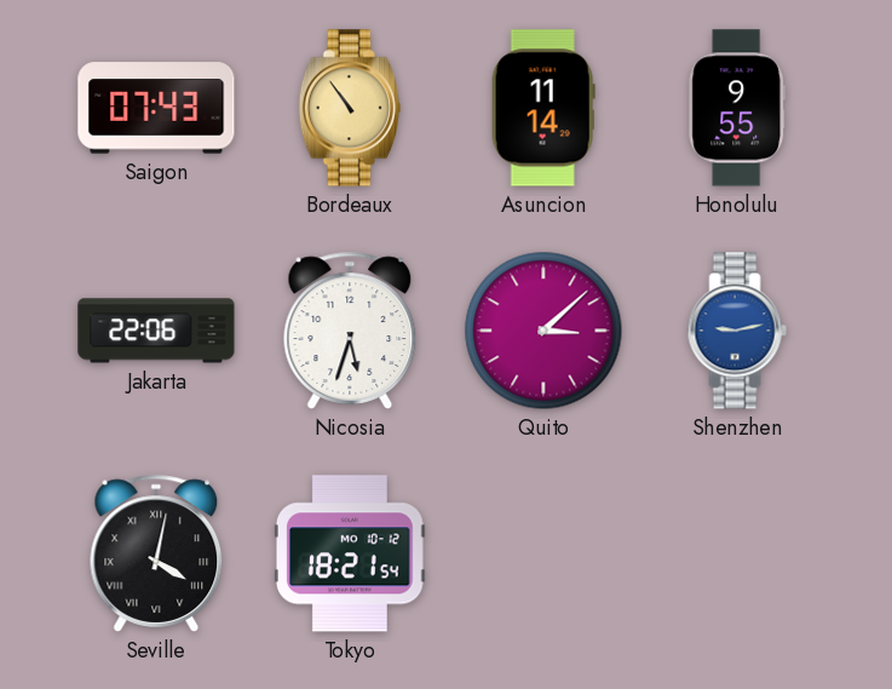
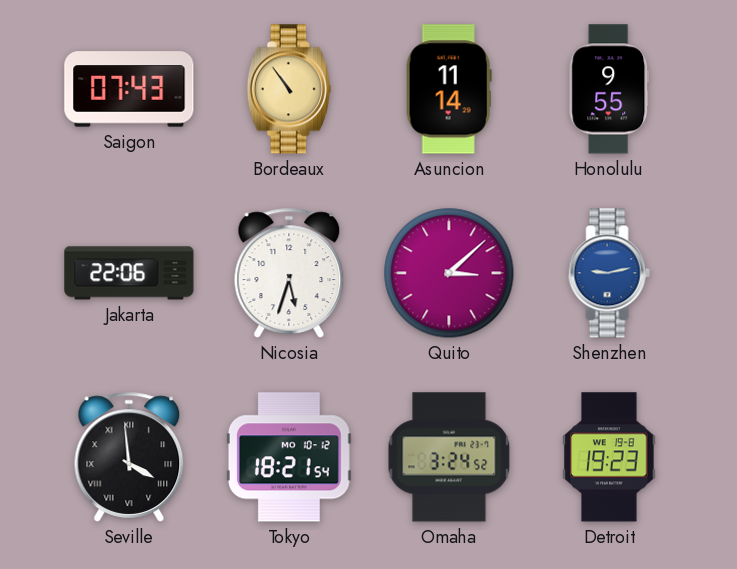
Seville: 4:02 -> 3:59 (129, 457)
Omaha: none -> 3:24 (449, 457)
Detroit: none -> 19:23 (609, 457)
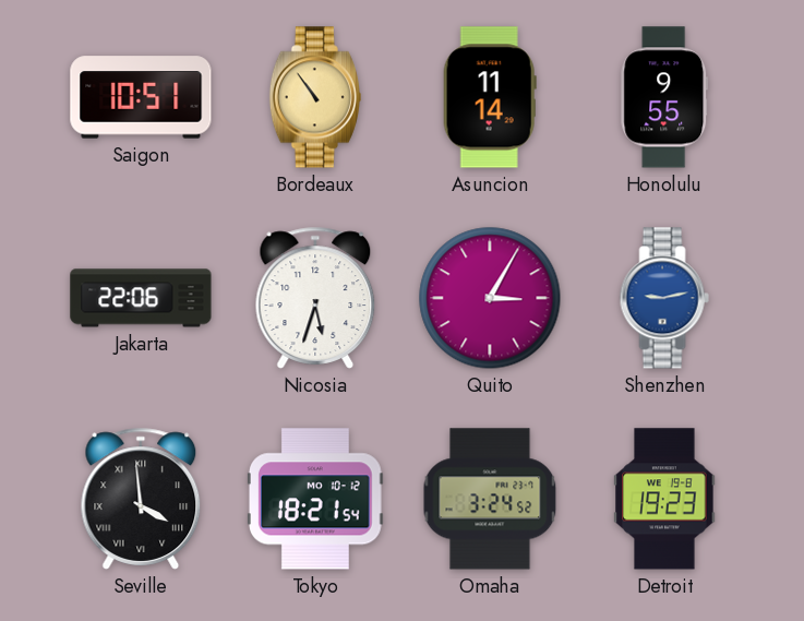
Saigon: 07:43 -> 10:51 (141, 97)
Quito: 3:08 -> 3:05 (490, 298)
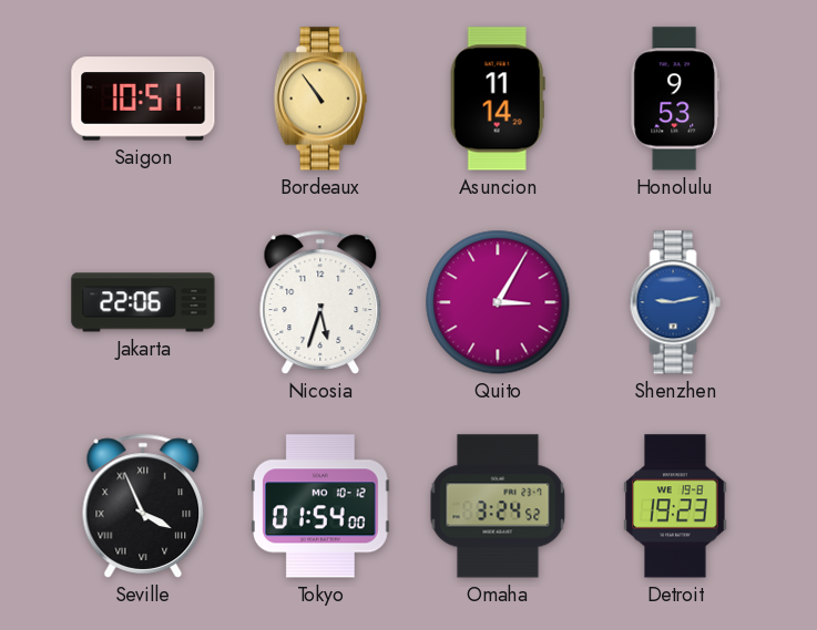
Honolulu: 9:55 -> 9:53 (675, 99)
Seville: 3:59 -> 3:56 (143, 506)
Tokyo: 18:21 -> 01:54 (320, 506)
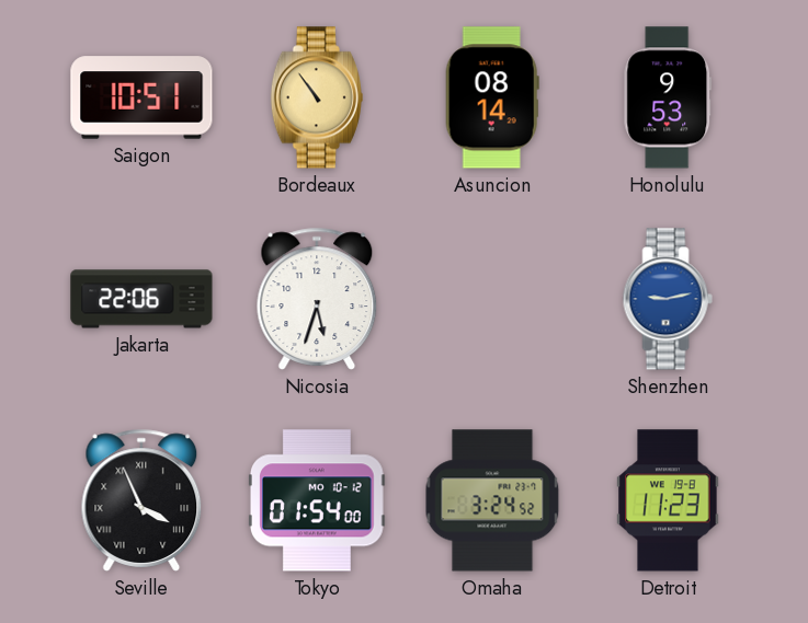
Asuncion: 11:14 -> 08:14 (492, 97)
Quito: 3:05 -> none (498, 302)
Detroit: 19:23 -> 11:23 (668, 500)
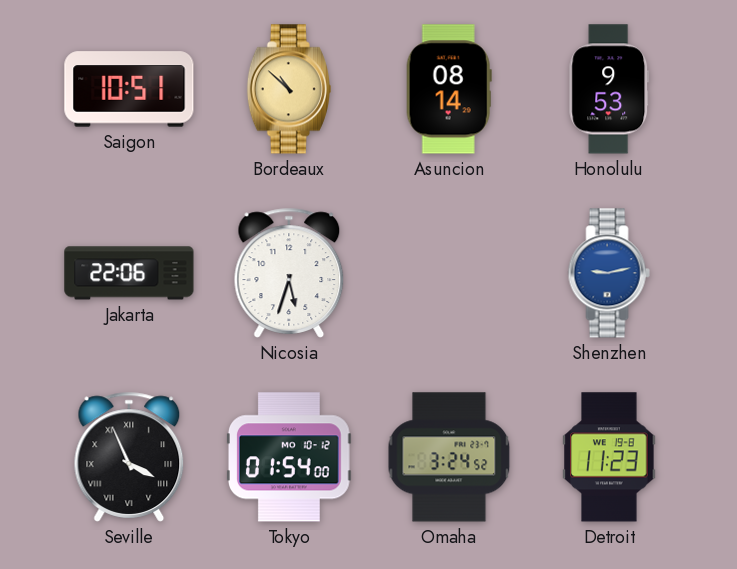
Bordeaux: 10:54 -> 10:52 (289, 89)
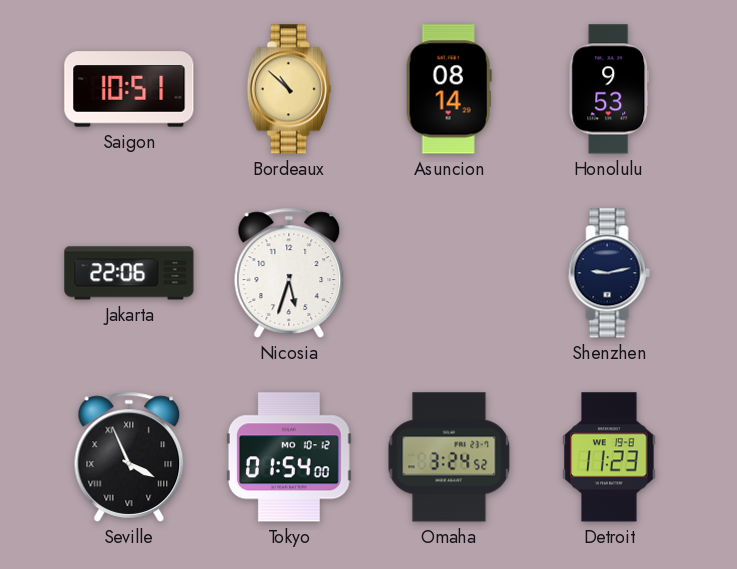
Shenzhen dial: blue -> navy (609, 273)
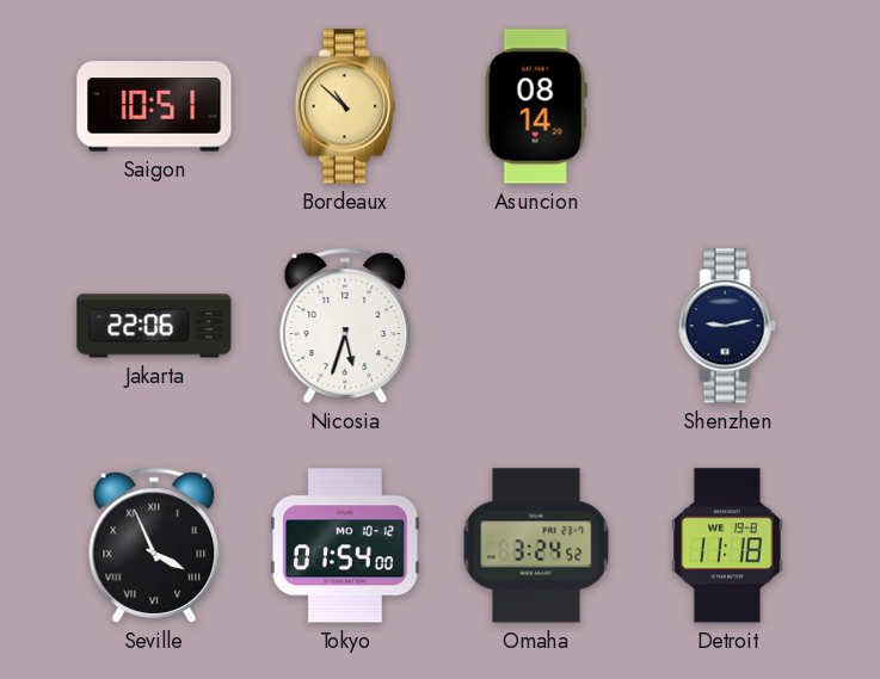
Honolulu: 9:53 -> none (609, 89)
Detroit: 11:23 -> 11:18 (727, 545)
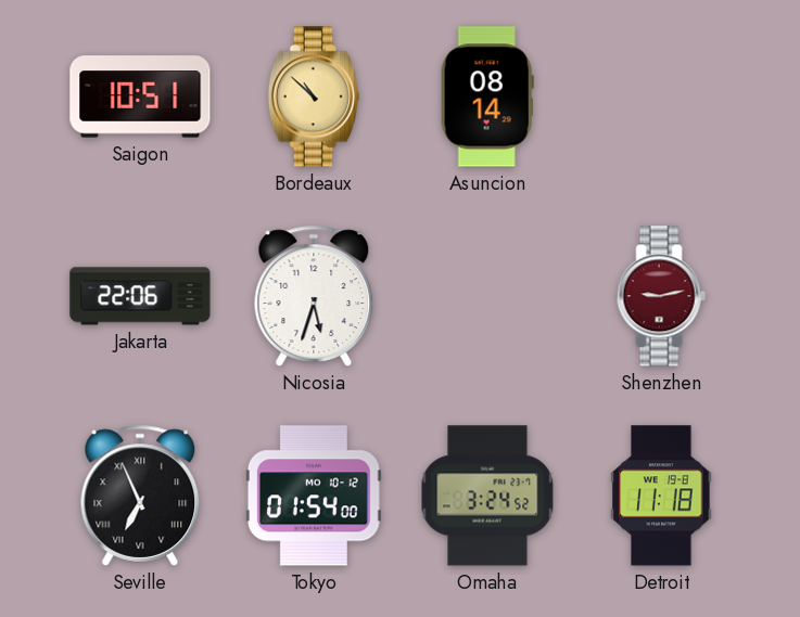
Shenzhen dial: navy -> burgundy (661, 296)
Seville: 3:56 -> 6:56 (140, 496)
